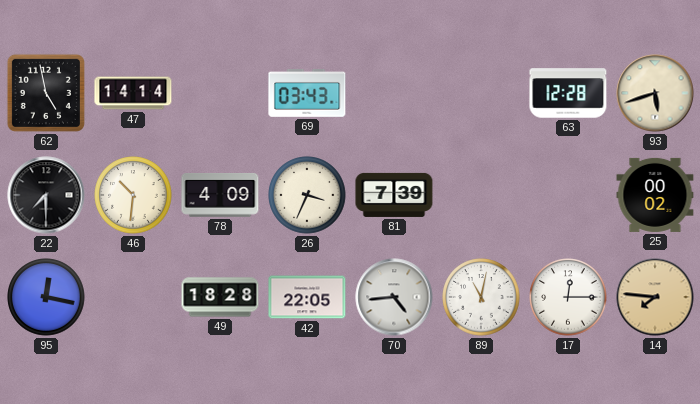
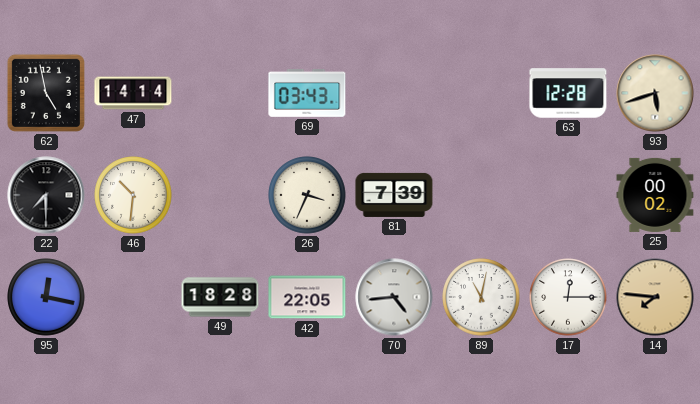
78: 4:09 -> none (220, 196)
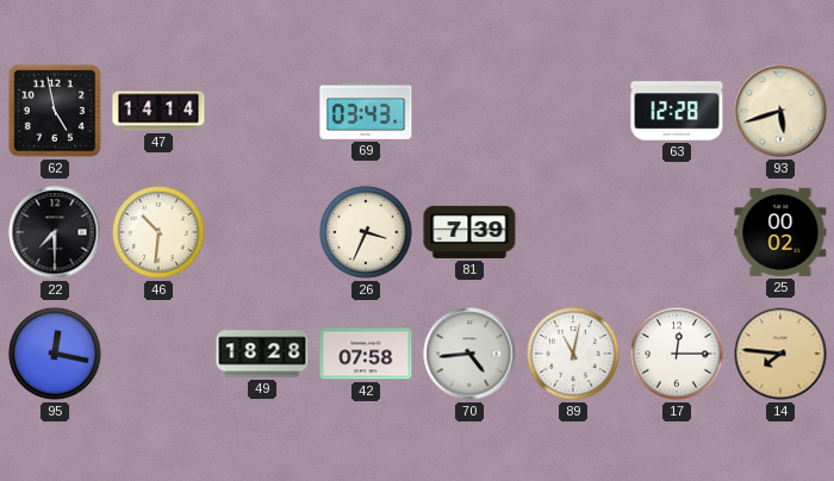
42: 22:05 -> 07:58 (366, 354)
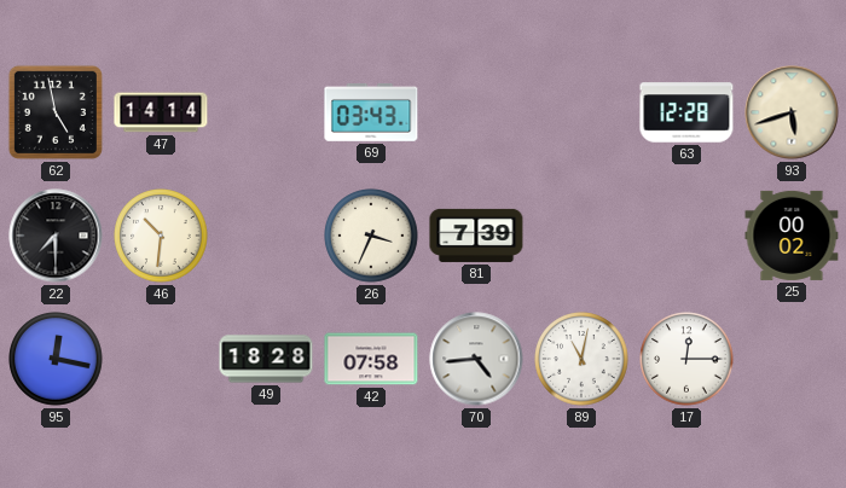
14: 7:46 -> none (780, 354)
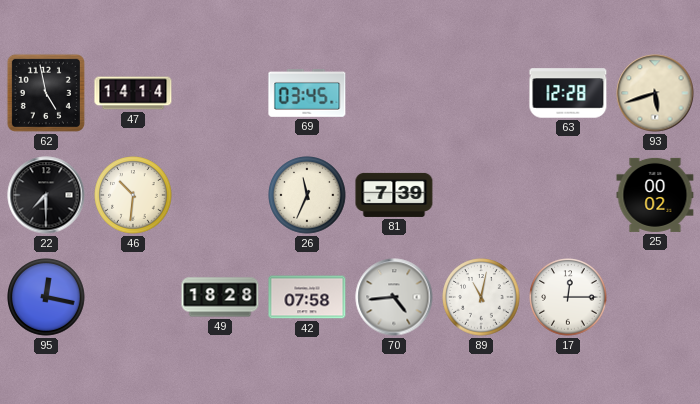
69: 03:43 -> 03:45 (307, 93)
26: 3:34 -> 11:34 (307, 195)
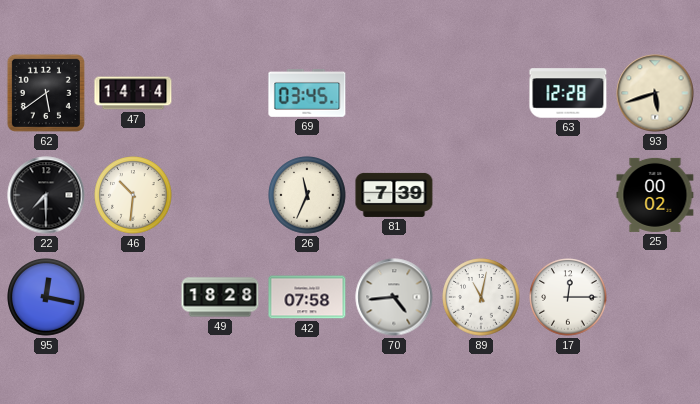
62: 4:58 -> 5:39 (46, 93)
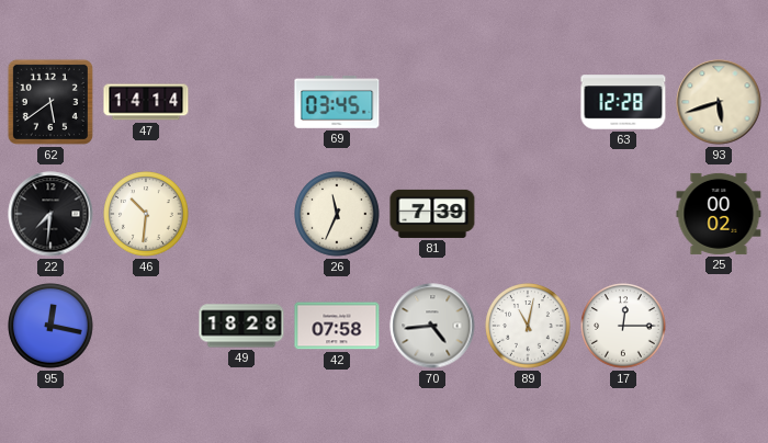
22: 7:30 -> 7:31 (50, 214)
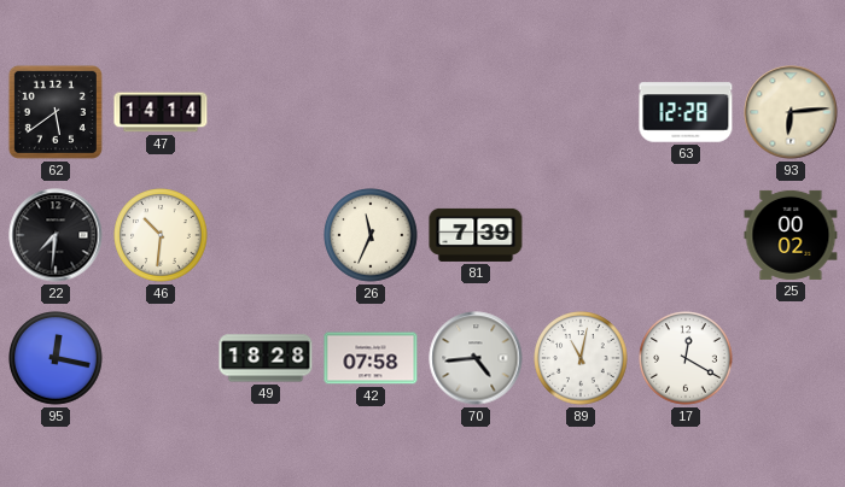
69: 03:45 -> none (337, 102)
93: 5:42 -> 6:14 (791, 112)
17: 12:15 -> 12:20 (686, 358)
